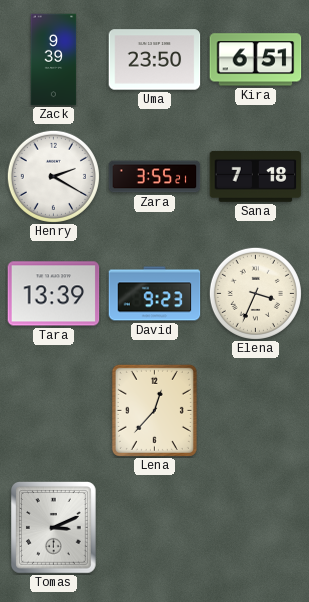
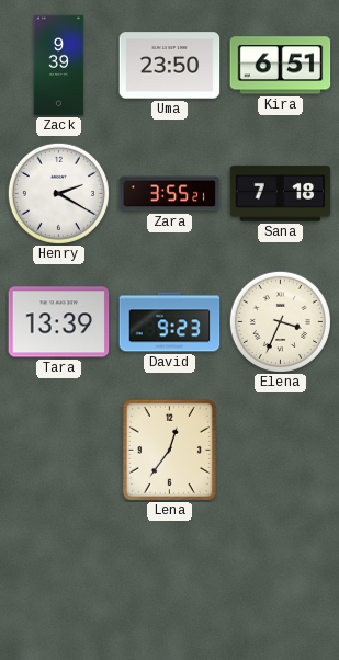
Lena: 12:37 -> 12:36 (169, 450)
Tomas: 3:11 -> none (54, 528)
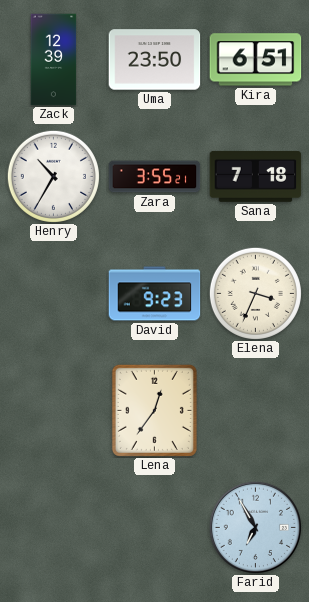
Zack: 9:39 -> 12:39 (54, 60)
Henry: 2:20 -> 10:35 (53, 176)
Tara: 13:39 -> none (59, 322)
Farid: none -> 6:55 (255, 527)
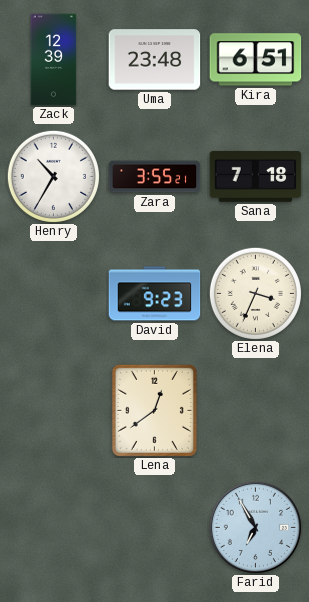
Uma: 23:50 -> 23:48 (155, 60)
Lena: 12:36 -> 12:39 (154, 410)
